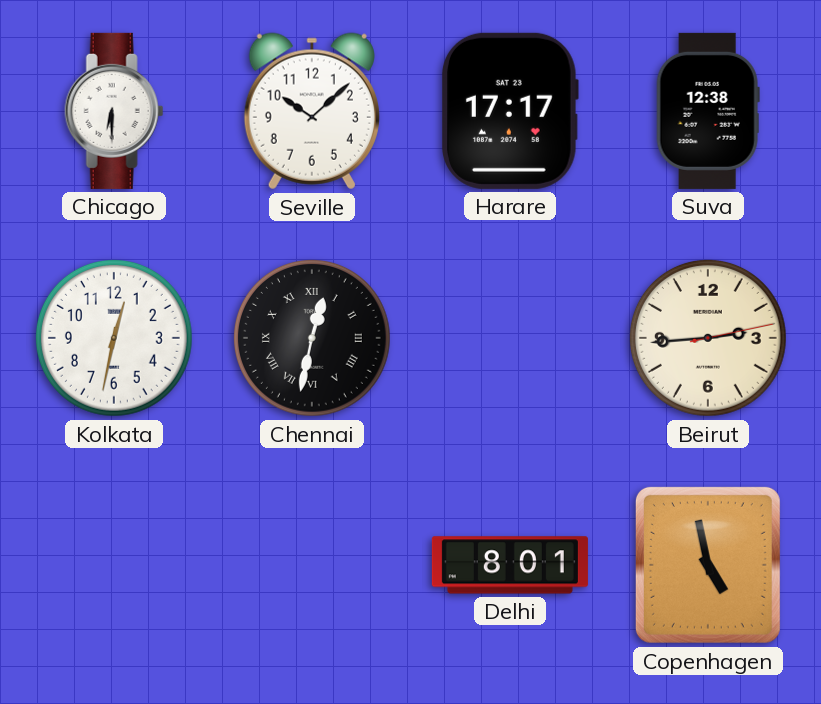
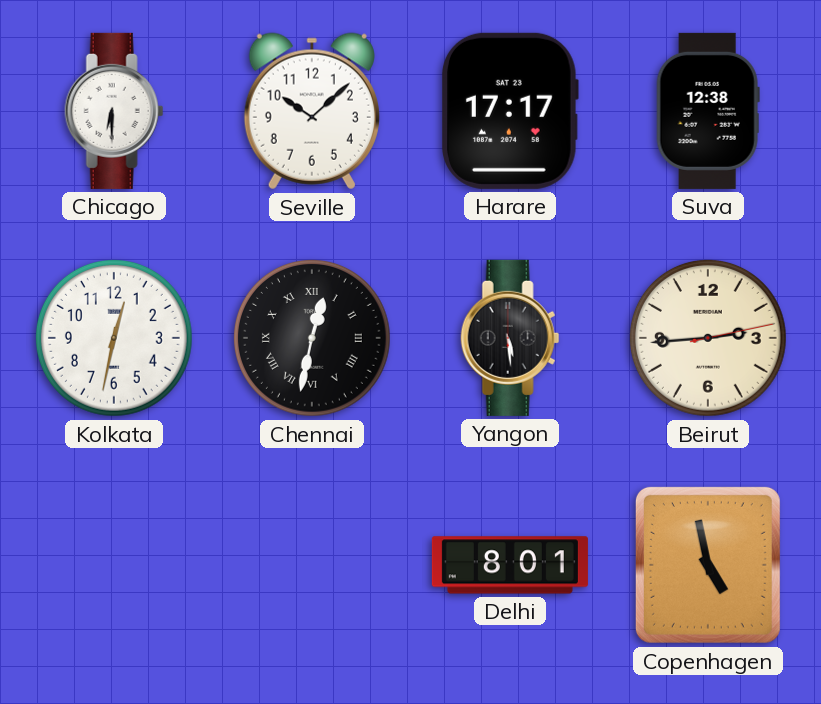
Yangon: none -> 5:29 (510, 338)
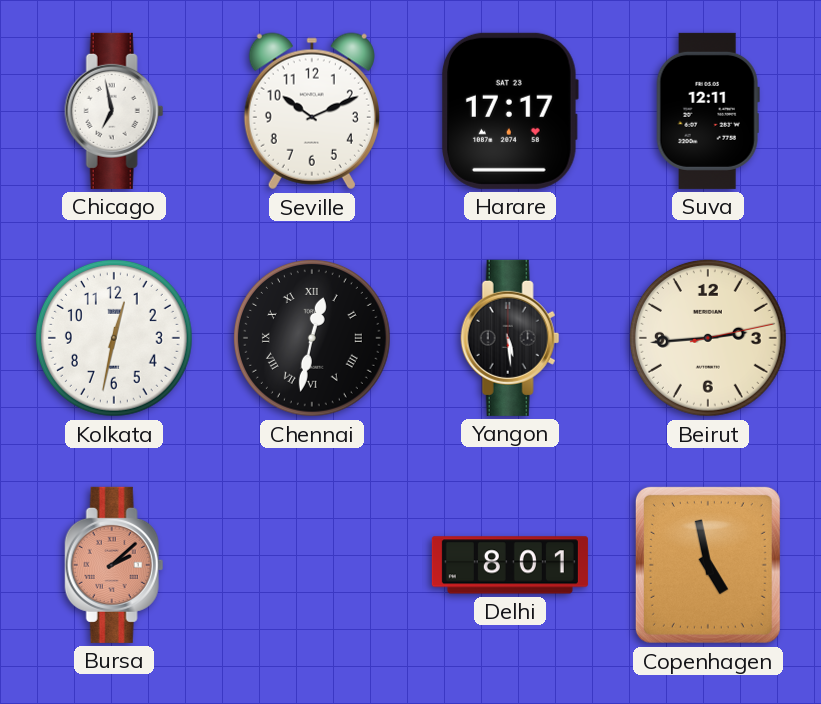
Chicago: 6:30 -> 6:58 (114, 111)
Seville: 10:08 -> 10:11 (312, 111)
Suva: 12:38 -> 12:11 (708, 111)
Bursa: none -> 2:08 (114, 565)
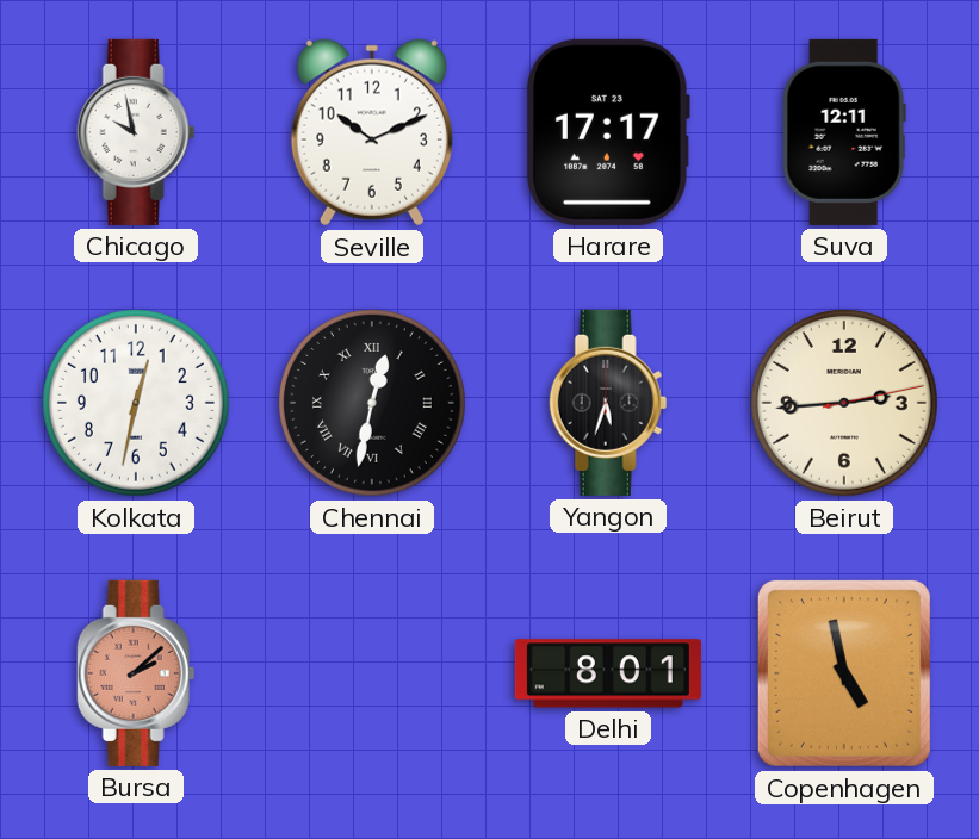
Chicago: 6:58 -> 9:58 (136, 132)
Yangon: 5:29 -> 5:33 (608, 403)
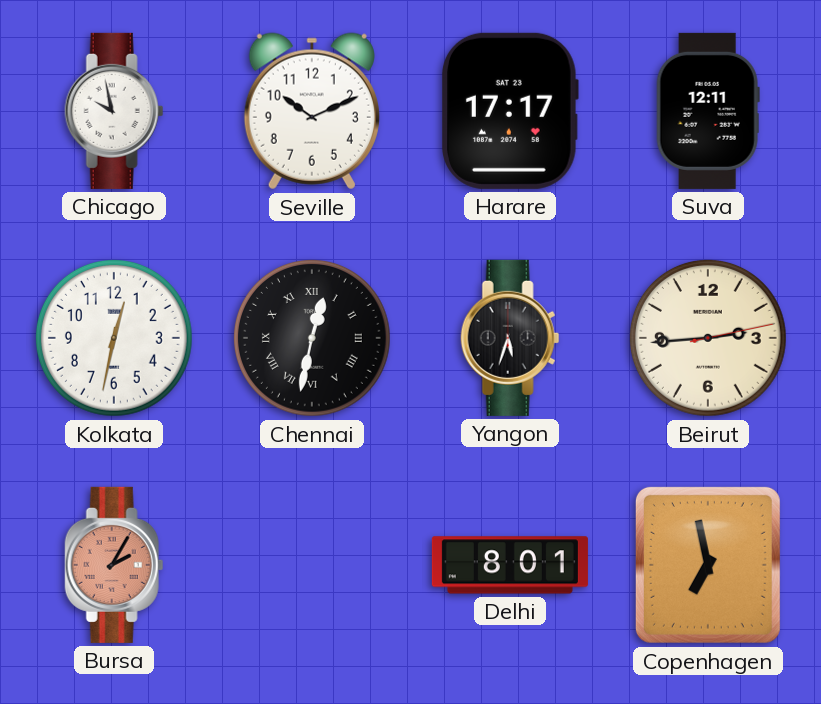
Bursa: 2:08 -> 2:05 (114, 565)
Copenhagen: 4:58 -> 6:58 (708, 565)
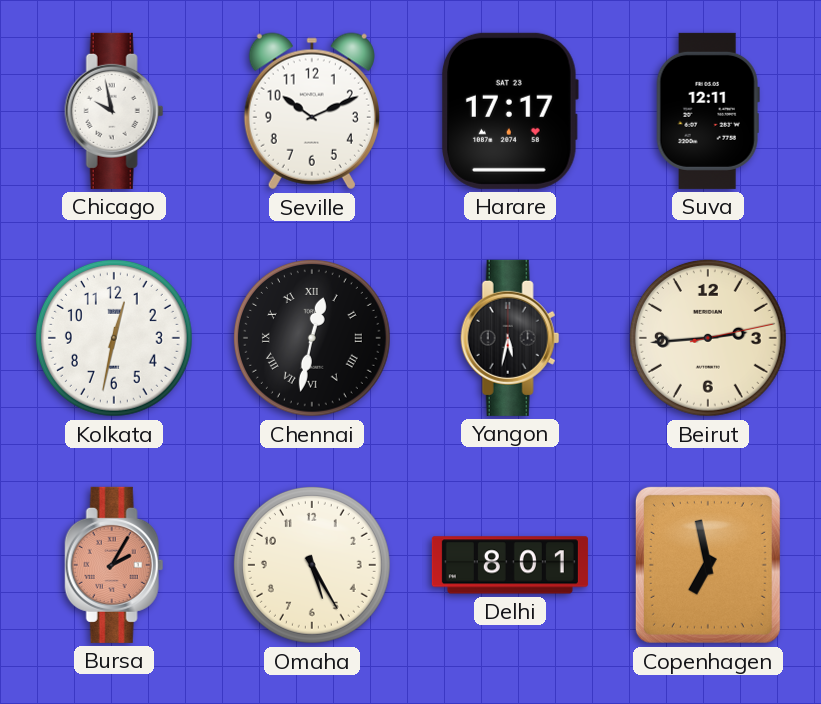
Yangon: 5:33 -> 5:32 (510, 338)
Omaha: none -> 5:25 (312, 565)
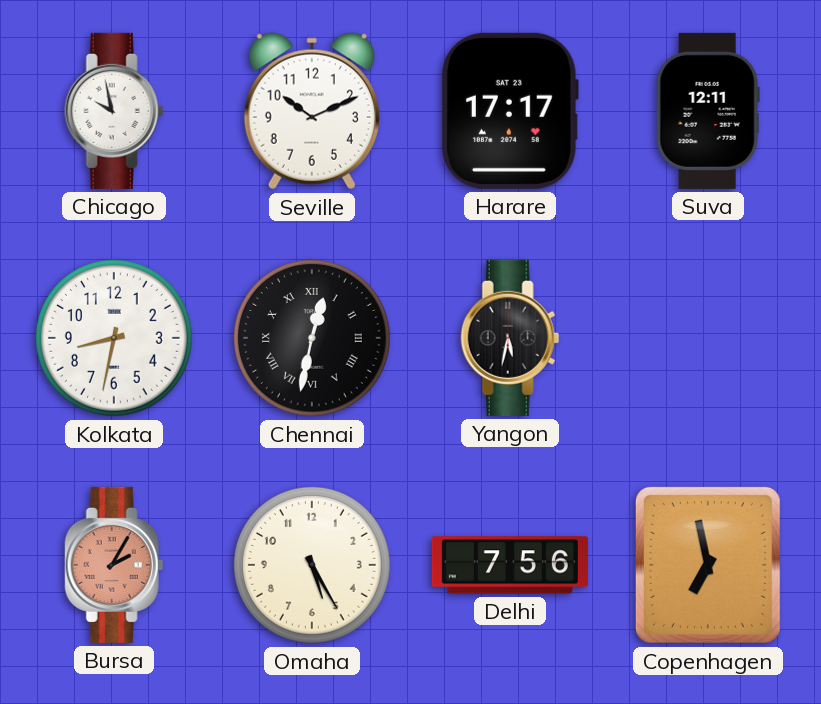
Kolkata: 12:32 -> 8:32 (114, 338)
Beirut: 2:44 -> none (708, 338)
Delhi: 8:01 -> 7:56 (510, 565)
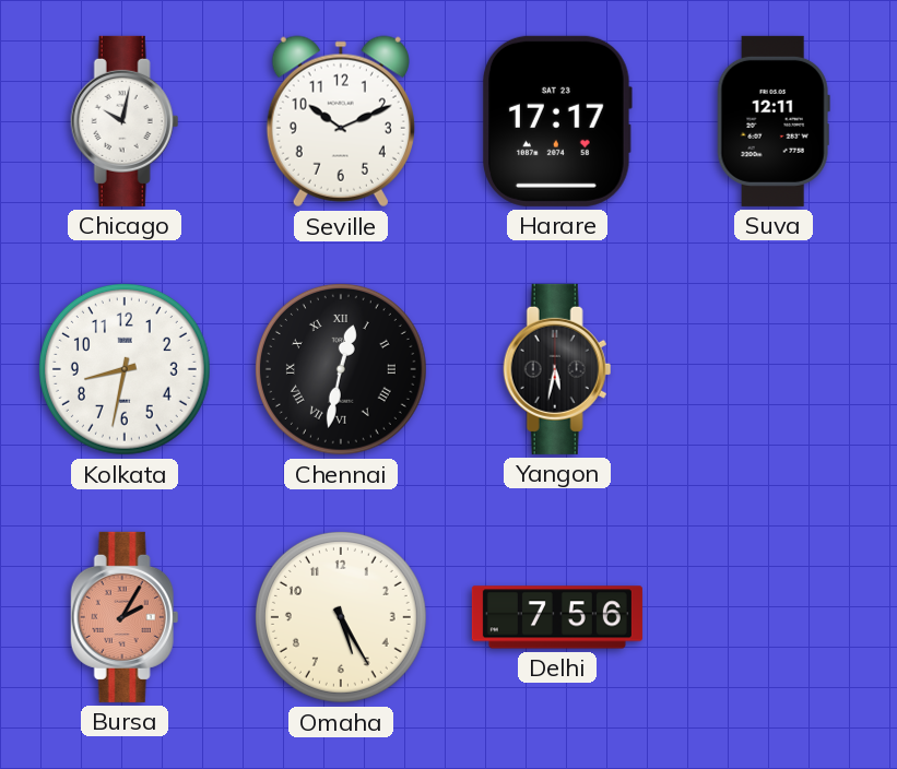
Chicago: 9:58 -> 10:02 (125, 121)
Copenhagen: 6:58 -> none (708, 565)
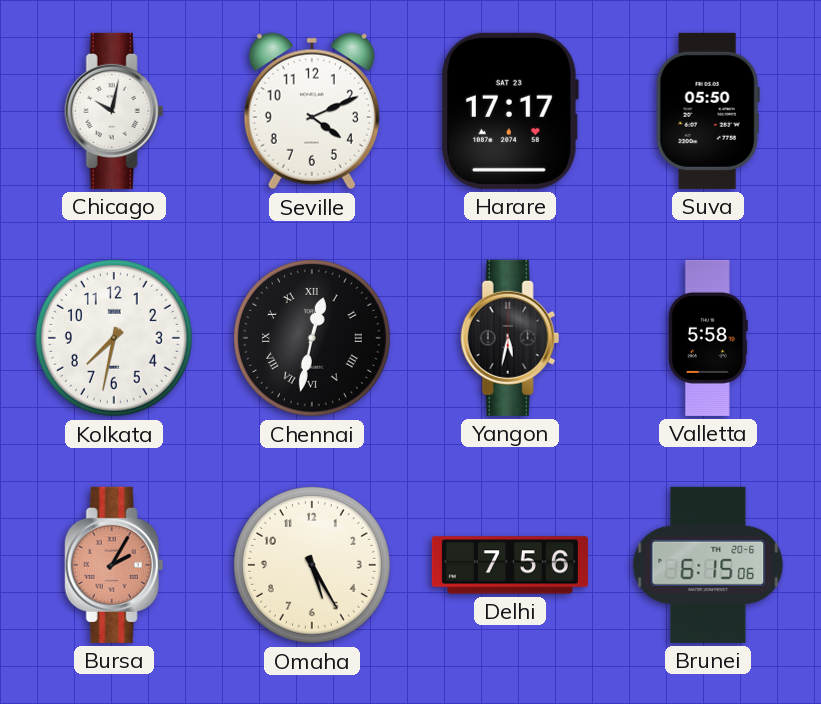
Seville: 10:11 -> 4:11 (312, 111)
Suva: 12:11 -> 05:50 (708, 111)
Kolkata: 8:32 -> 7:32 (114, 338)
Valletta: none -> 5:58 (708, 338)
Brunei: none -> 6:15 (708, 565)
